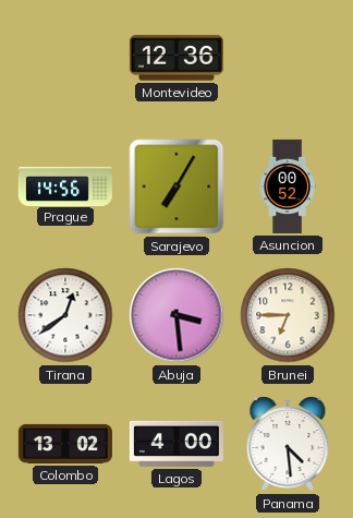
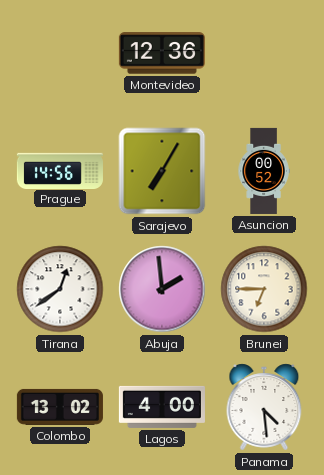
Abuja: 3:29 -> 1:59 (162, 289)
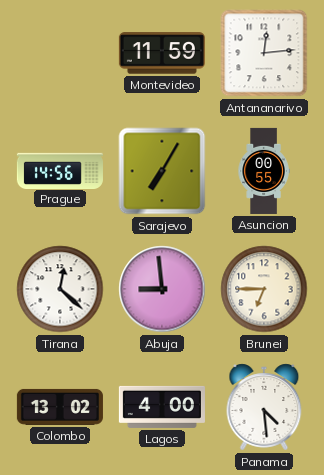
Montevideo: 12:36 -> 11:59 (162, 53)
Antananarivo: none -> 12:14 (264, 53)
Asuncion: 00:52 -> 00:55 (264, 171)
Tirana: 12:39 -> 12:22 (60, 289)
Abuja: 1:59 -> 8:59 (162, 289)
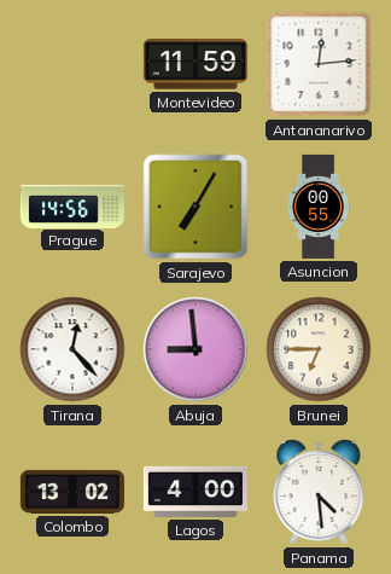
Tirana: 12:22 -> 12:23 (72, 349)
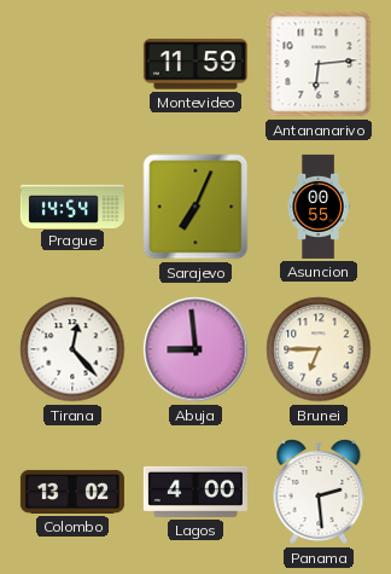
Antananarivo: 12:14 -> 6:14 (319, 64)
Prague: 14:56 -> 14:54 (72, 205)
Sarajevo: 7:05 -> 7:04 (195, 207)
Panama: 4:29 -> 2:29 (319, 492)
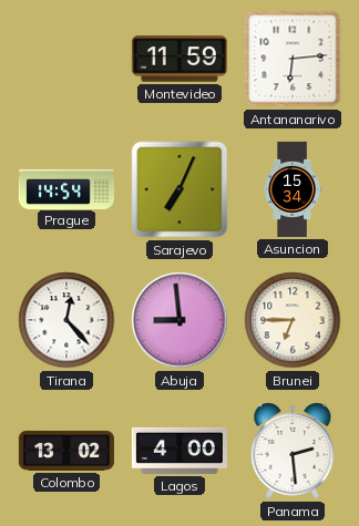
Asuncion: 00:55 -> 15:34 (293, 189)
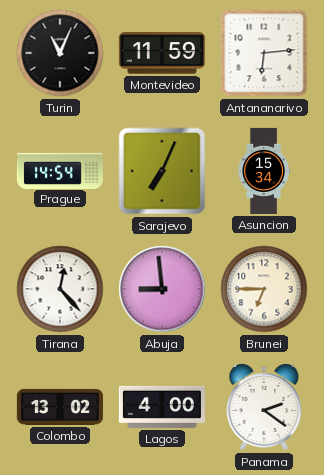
Turin: none -> 11:04 (60, 53)
Panama: 2:29 -> 2:21 (264, 407)
